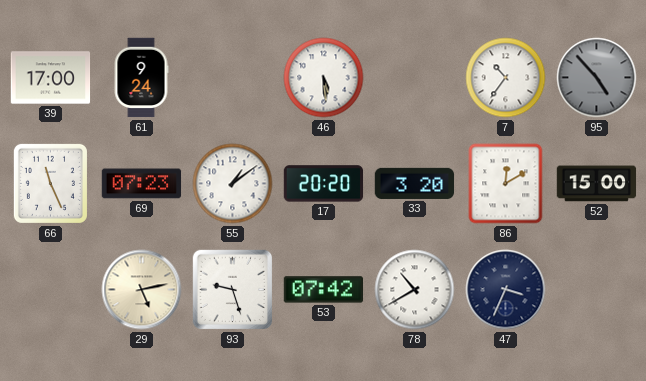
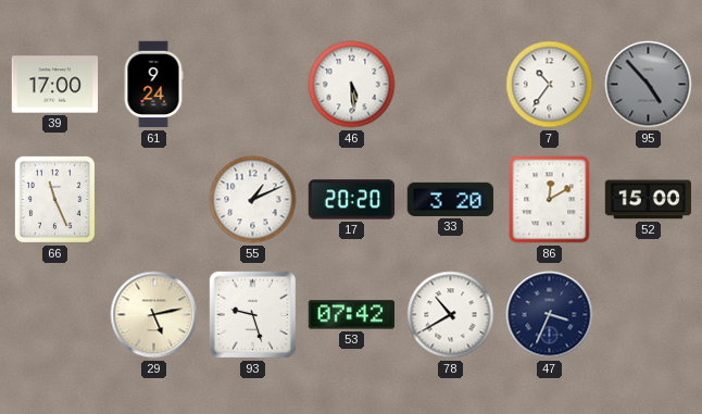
69: 07:23 -> none (142, 184)
55: 1:09 -> 1:11 (253, 200)
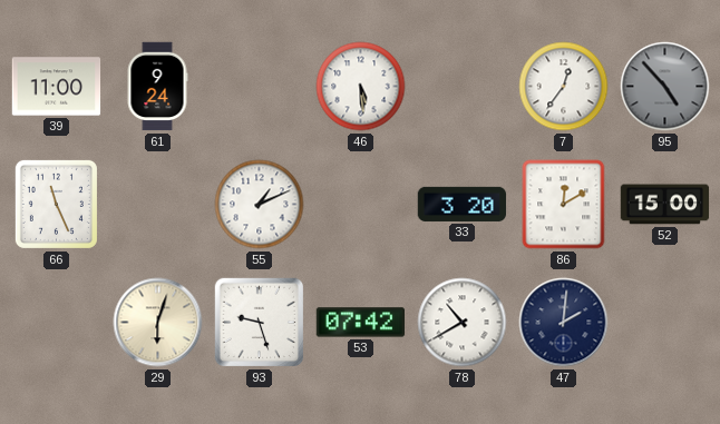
39: 17:00 -> 11:00 (57, 87)
7: 10:36 -> 12:36 (564, 87)
17: 20:20 -> none (352, 200)
29: 5:13 -> 6:03 (158, 323)
47: 3:34 -> 2:01 (564, 323)
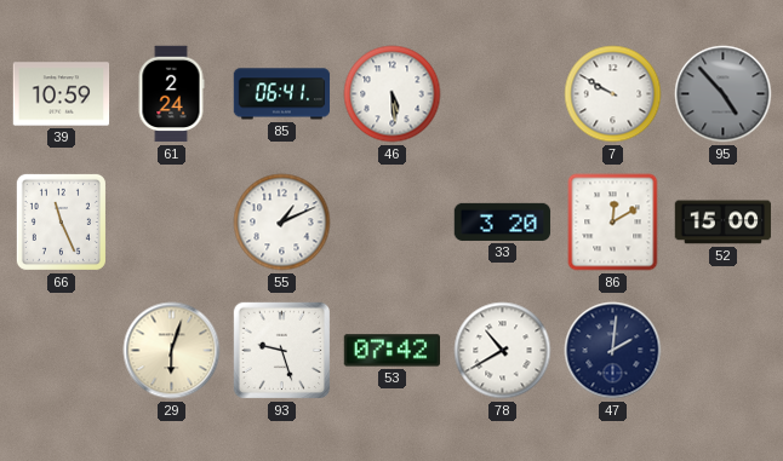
39: 11:00 -> 10:59 (62, 94)
61: 9:24 -> 2:24 (171, 94)
85: none -> 06:41 (282, 94)
7: 12:36 -> 9:50 (613, 94)
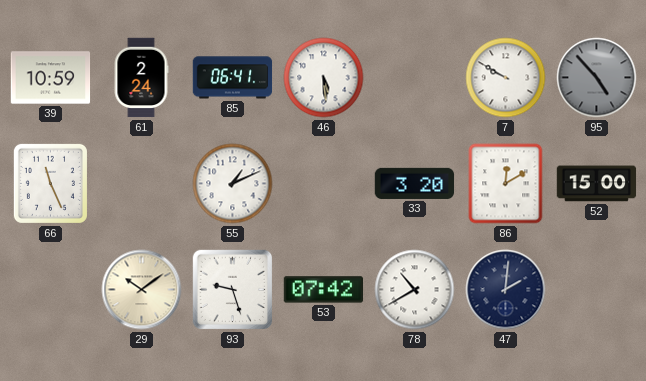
29: 6:03 -> 10:09 (142, 290)
